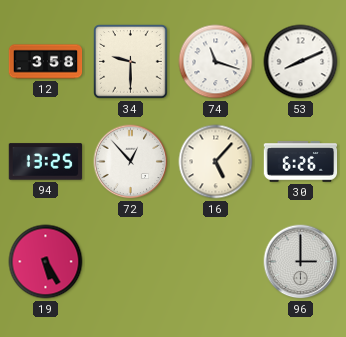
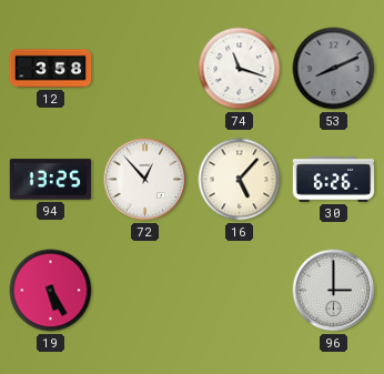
34: 9:30 -> none (131, 62)
53 dial: white -> grey (334, 69)
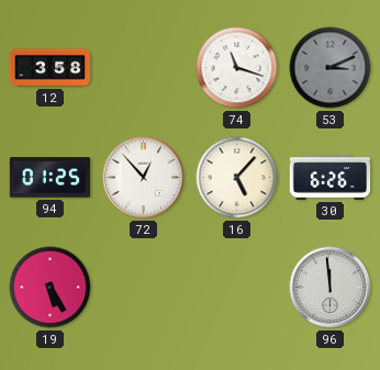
53: 8:11 -> 3:11 (331, 68)
94: 13:25 -> 01:25 (51, 178)
96: 3:00 -> 11:59 (331, 288)
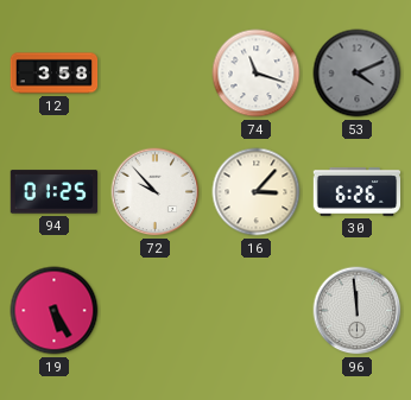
53: 3:11 -> 4:11 (358, 74)
72: 12:53 -> 9:53 (156, 192)
16: 5:07 -> 3:07 (257, 192)
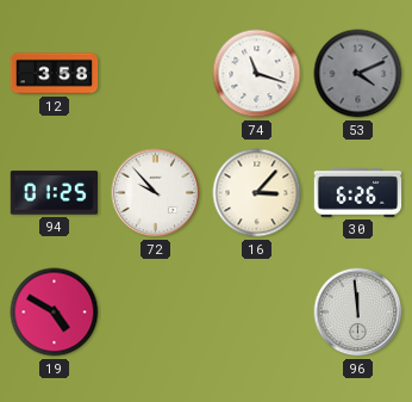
19: 5:25 -> 4:50 (55, 313)
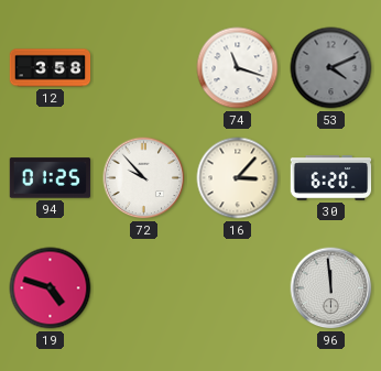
30: 6:26 -> 6:20 (331, 178)
19: 4:50 -> 4:48 (51, 288)
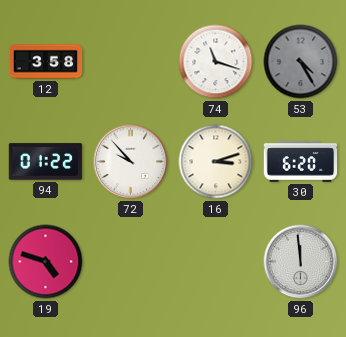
53: 4:11 -> 4:25 (301, 62)
94: 01:25 -> 01:22 (46, 162)
16: 3:07 -> 3:12 (216, 162)
